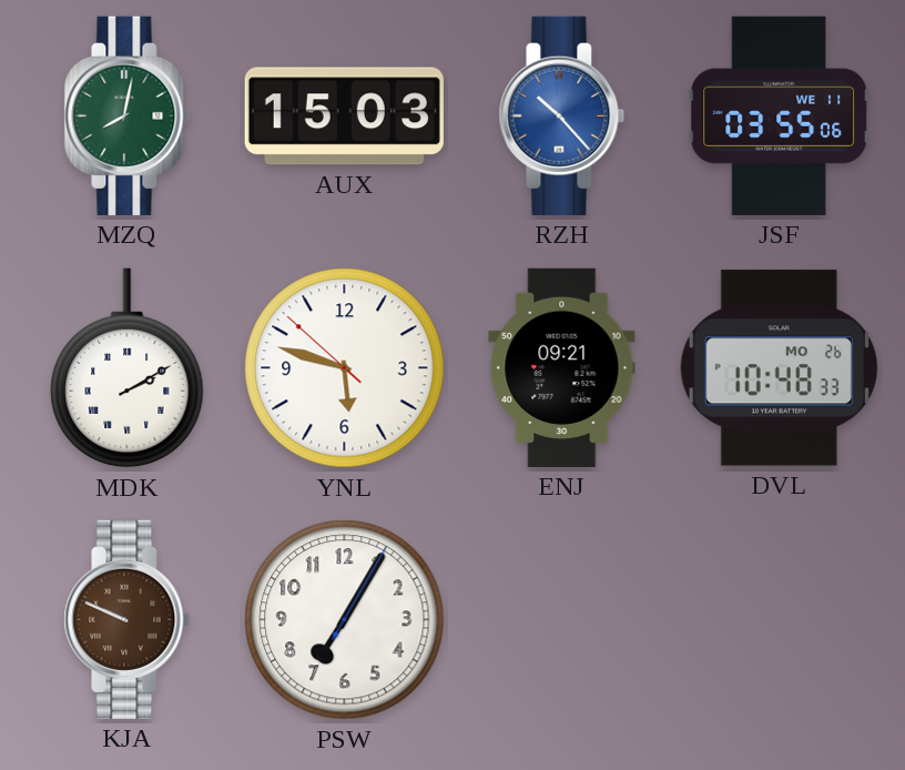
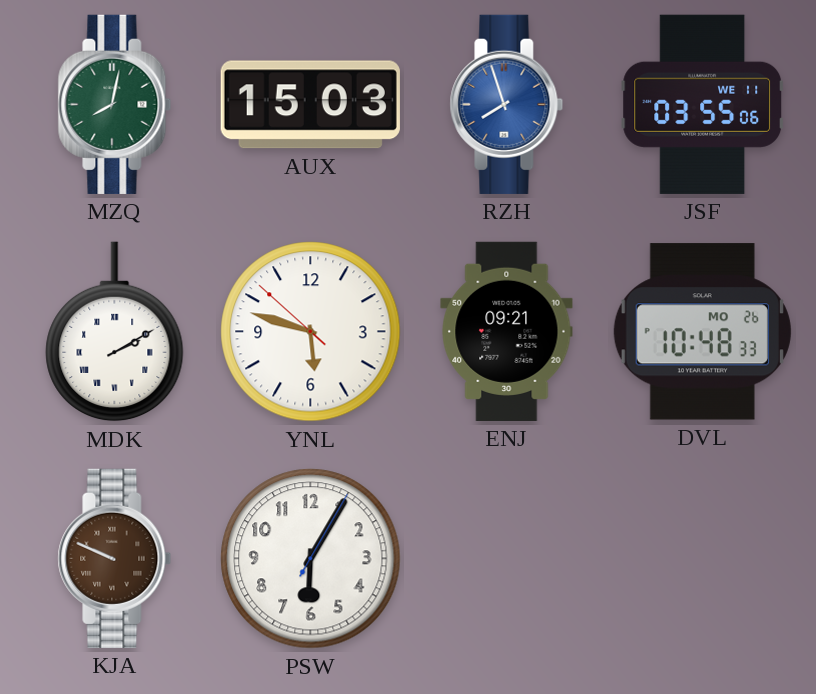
RZH: 10:23 -> 7:57 (507, 104)
PSW: 7:05 -> 6:05 (311, 559)
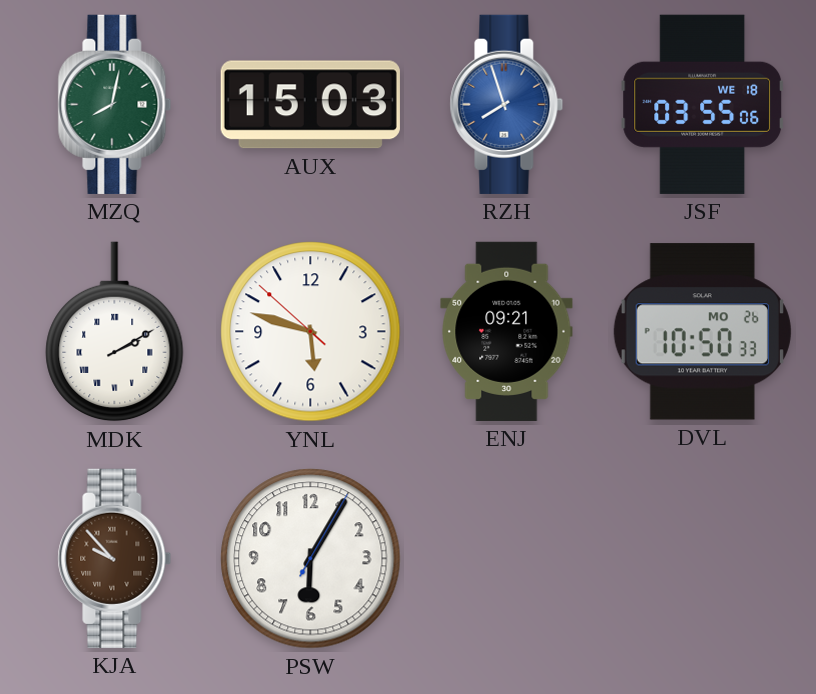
JSF date: WE 11 -> WE 18 (703, 104)
DVL: 10:48 -> 10:50 (702, 332)
KJA: 9:49 -> 9:53 (115, 558)
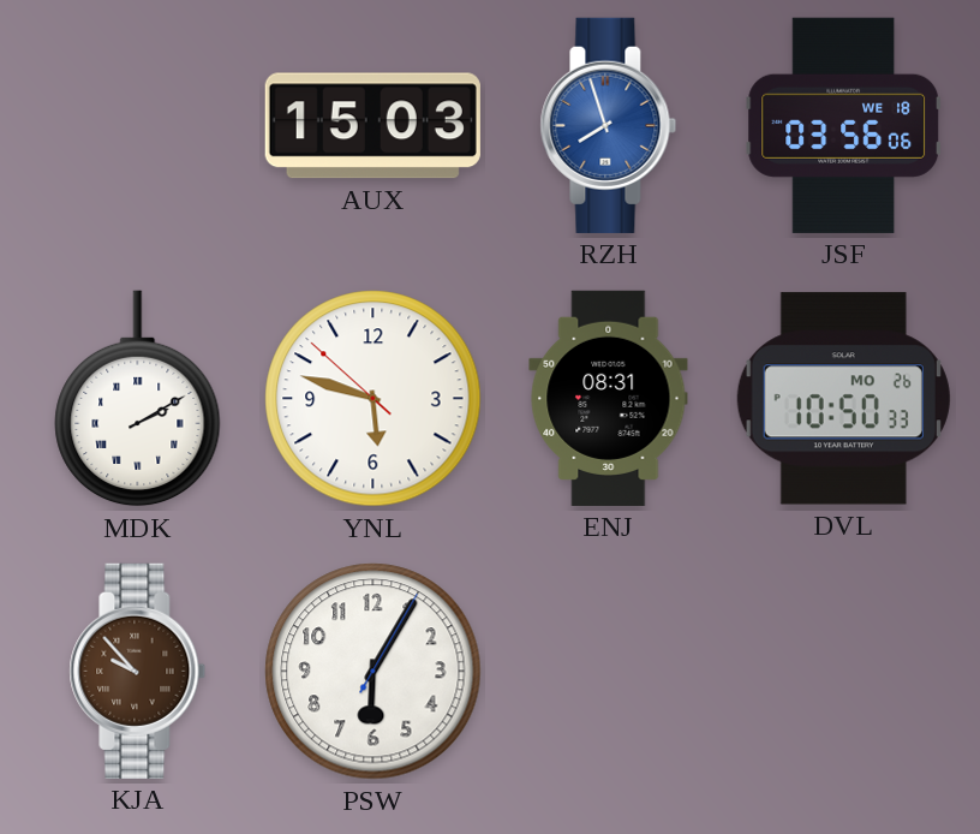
MZQ: 8:02 -> none (115, 104)
JSF: 03:55 -> 03:56 (844, 125)
ENJ: 09:21 -> 08:31 (609, 398)
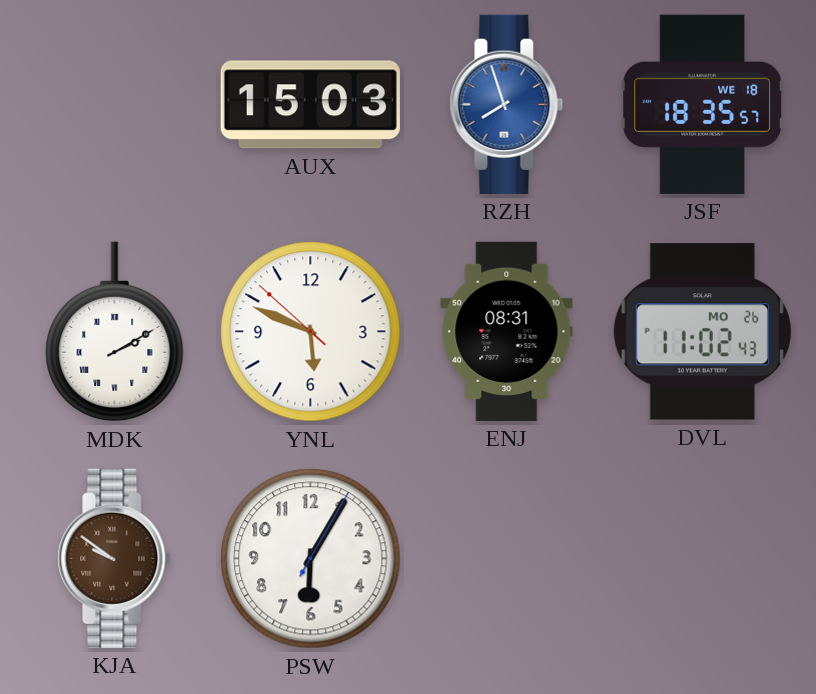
JSF: 03:56 -> 18:35 (703, 104)
YNL: 5:47 -> 5:48 (311, 332)
DVL: 10:50 -> 11:02 (702, 332)
KJA: 9:53 -> 9:51 (115, 558)
